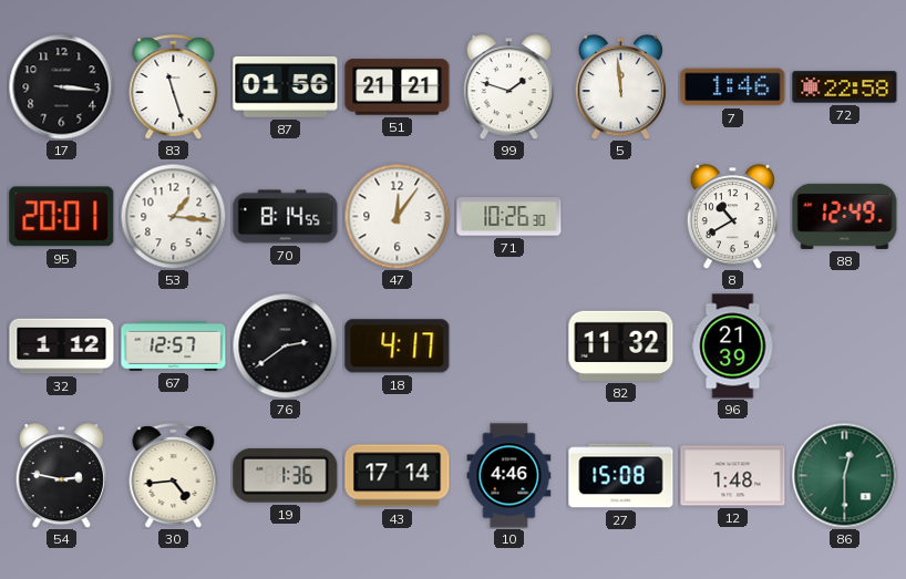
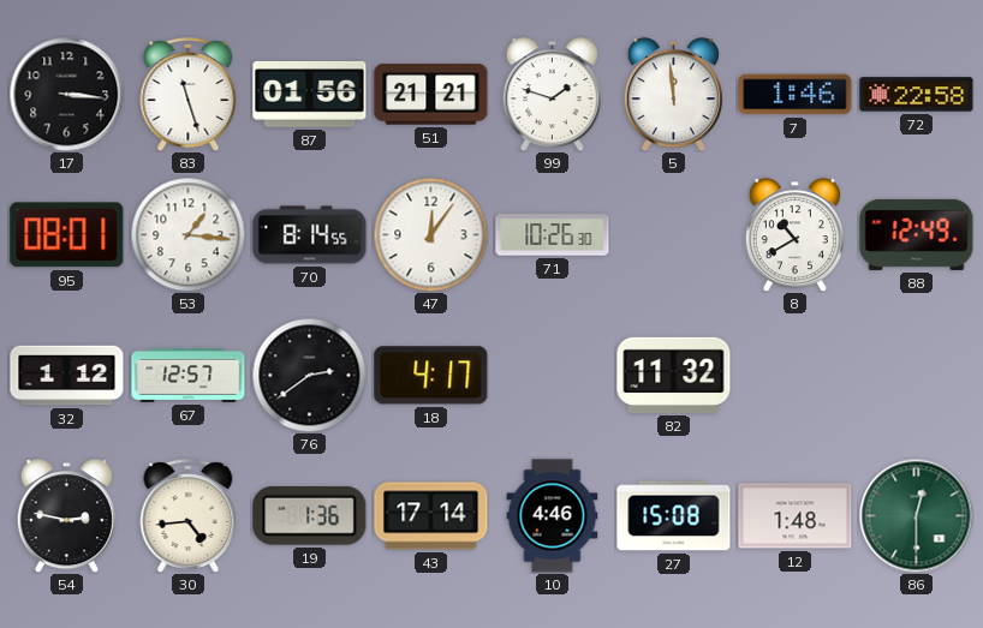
95: 20:01 -> 08:01 (67, 235)
96: 21:39 -> none (733, 347)
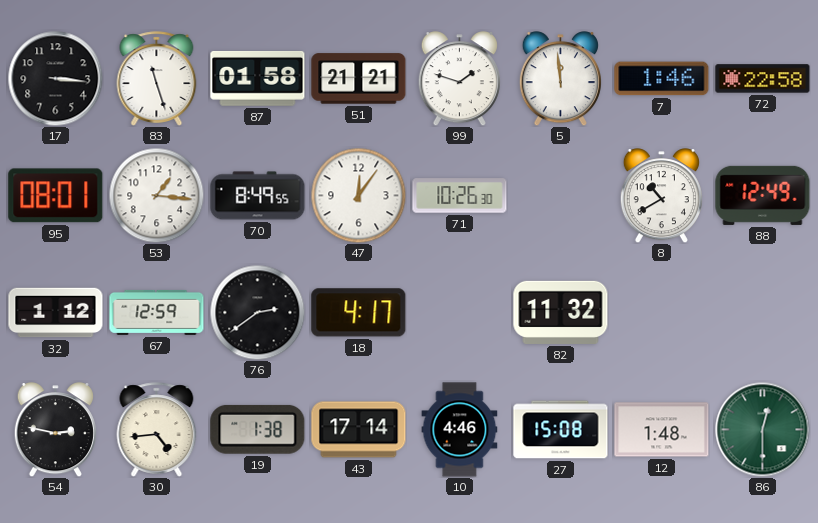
87: 01:56 -> 01:58 (258, 78)
70: 8:14 -> 8:49 (258, 196)
67: 12:57 -> 12:59 (157, 312)
19: 1:36 -> 1:38 (258, 429)
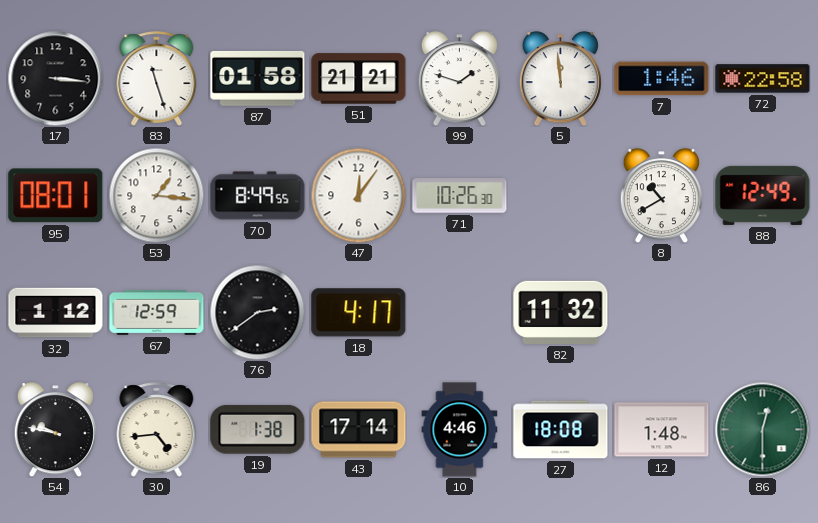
54: 2:47 -> 9:47 (55, 430)
27: 15:08 -> 18:08 (561, 430)
